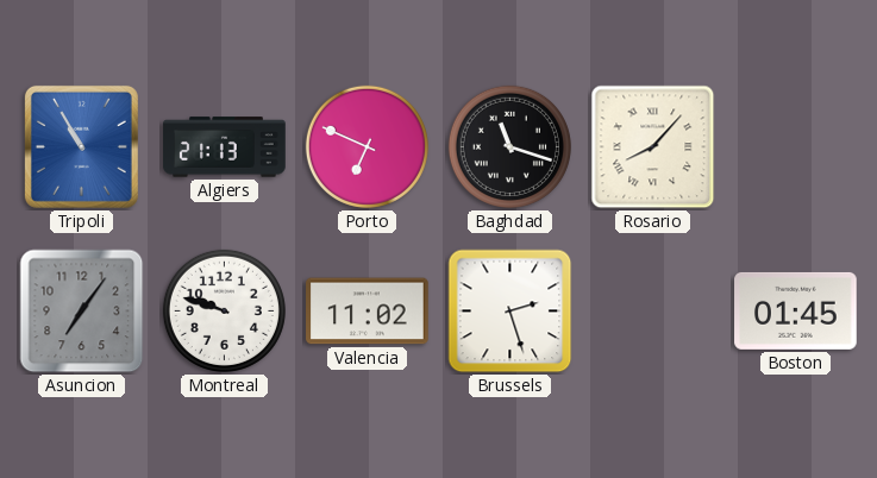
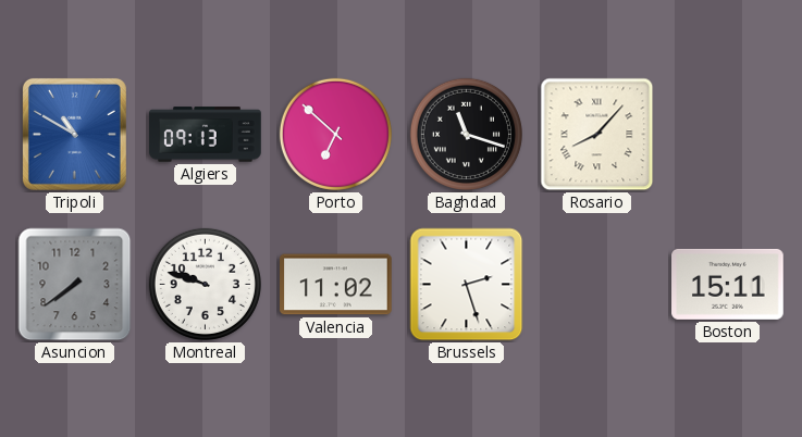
Tripoli: 10:55 -> 10:50 (74, 134)
Algiers: 21:13 -> 09:13 (206, 135)
Porto: 6:49 -> 6:52 (335, 134)
Asuncion: 7:06 -> 7:39 (75, 285)
Boston: 01:45 -> 15:11 (728, 284)
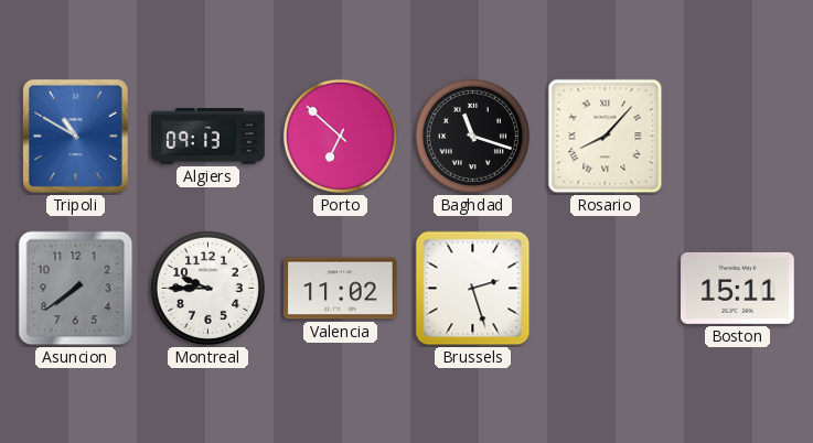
Montreal: 9:48 -> 9:45 (207, 288)
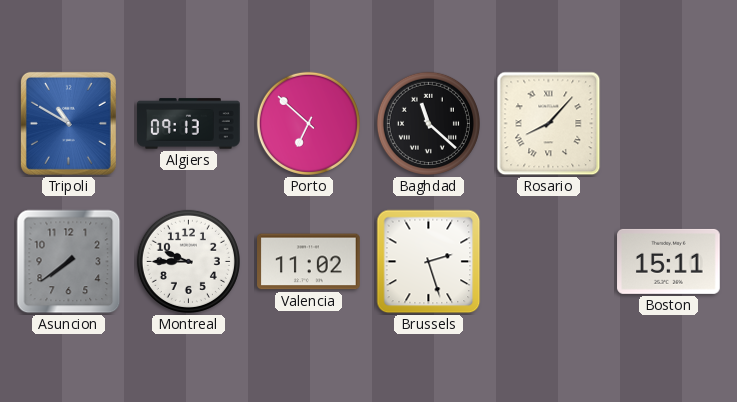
Baghdad: 11:18 -> 11:22 (428, 123)
